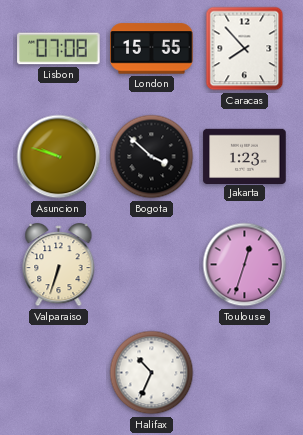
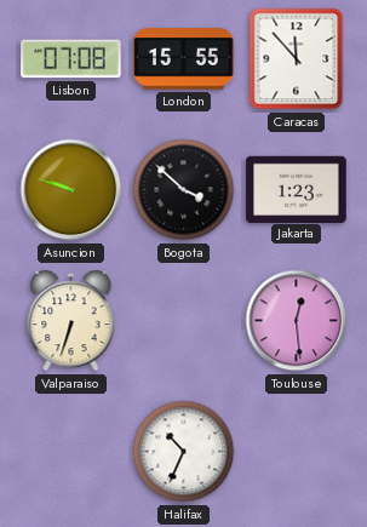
Caracas: 7:53 -> 11:53 (297, 59)
Toulouse: 12:33 -> 12:29 (297, 321)
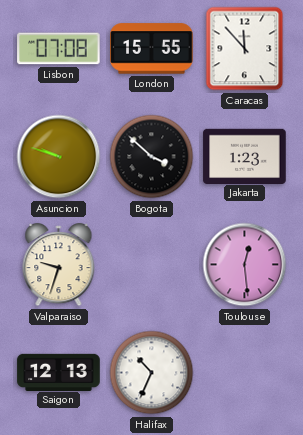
Valparaiso: 6:33 -> 9:33 (59, 265)
Saigon: none -> 12:13 (59, 372)
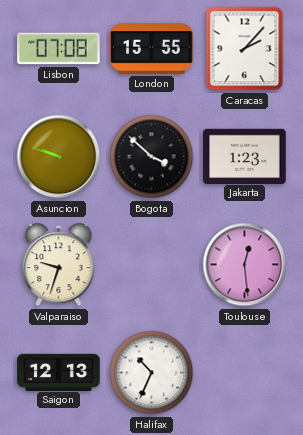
Caracas: 11:53 -> 2:07 (245, 49)
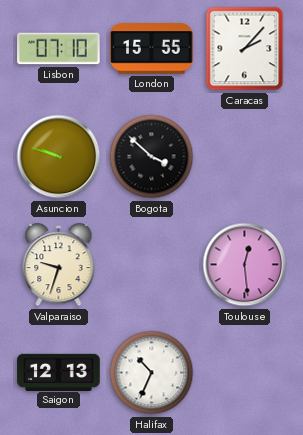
Lisbon: 07:08 -> 07:10 (59, 49)
Jakarta: 1:23 -> none (245, 156)
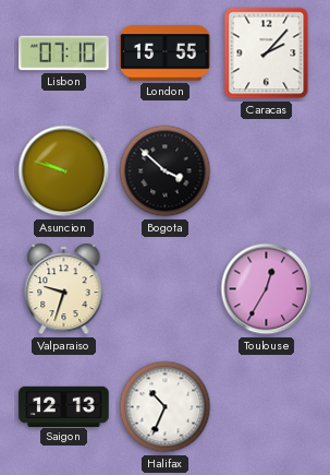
Toulouse: 12:29 -> 12:35 (267, 289)
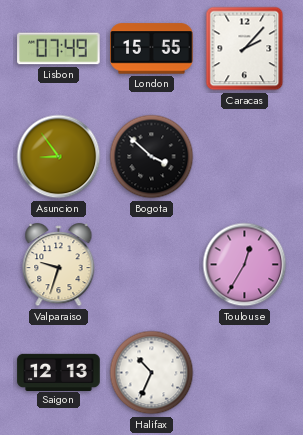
Lisbon: 07:10 -> 07:49 (59, 49)
Asuncion: 9:48 -> 8:54 (59, 157)
